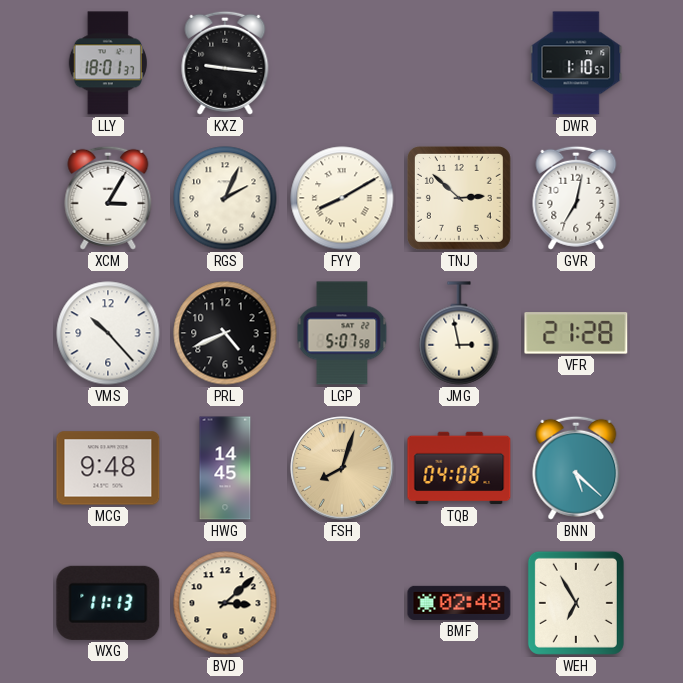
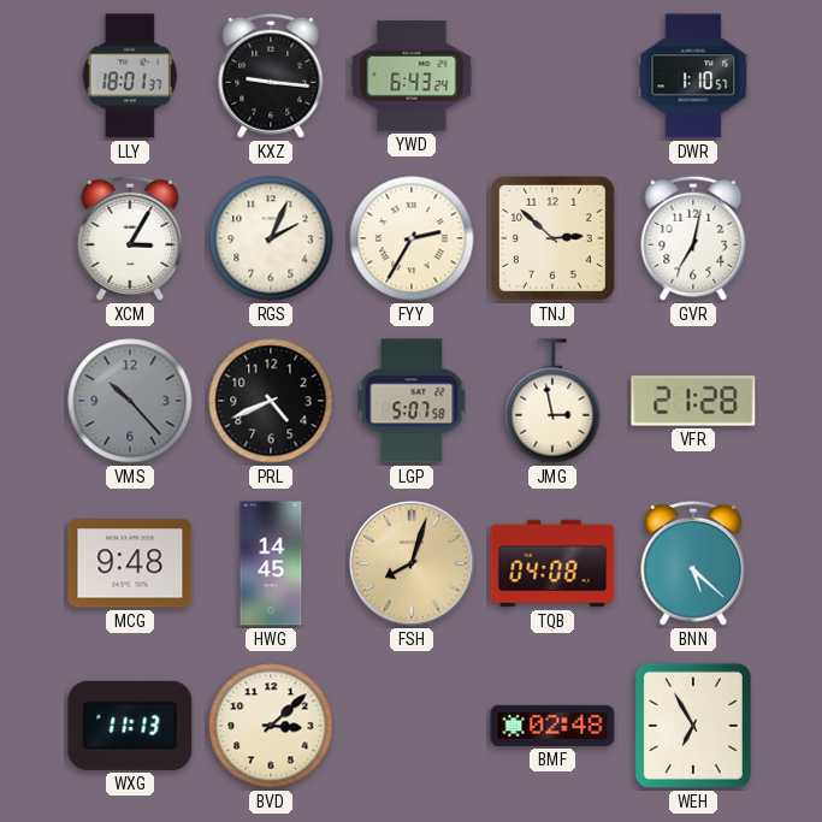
YWD: none -> 6:43 (412, 76)
FYY: 8:10 -> 2:35 (412, 238)
VMS dial: white -> grey (130, 401)
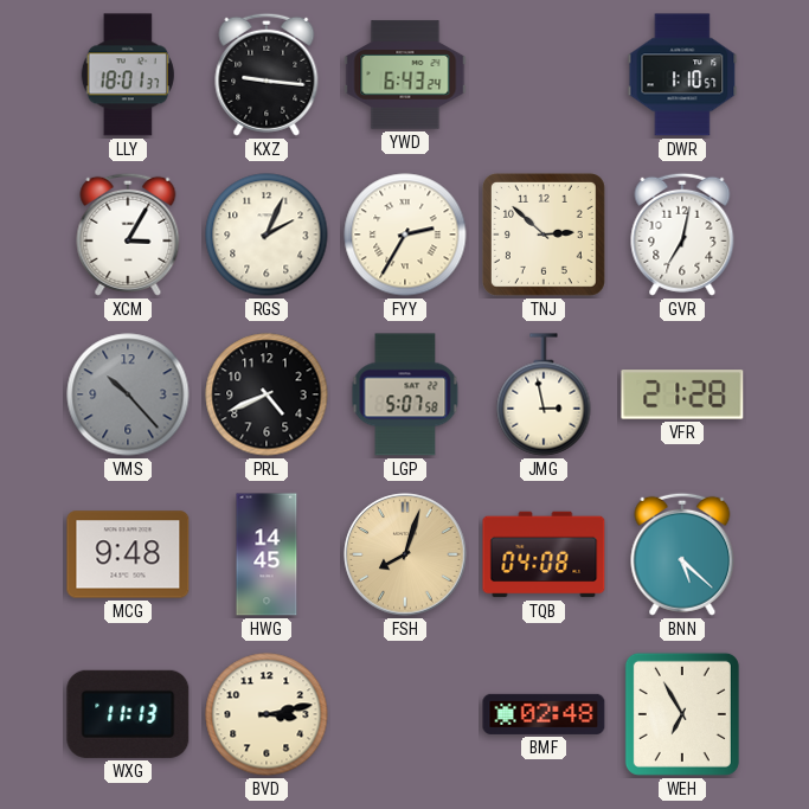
BVD: 3:08 -> 3:13 (267, 714)
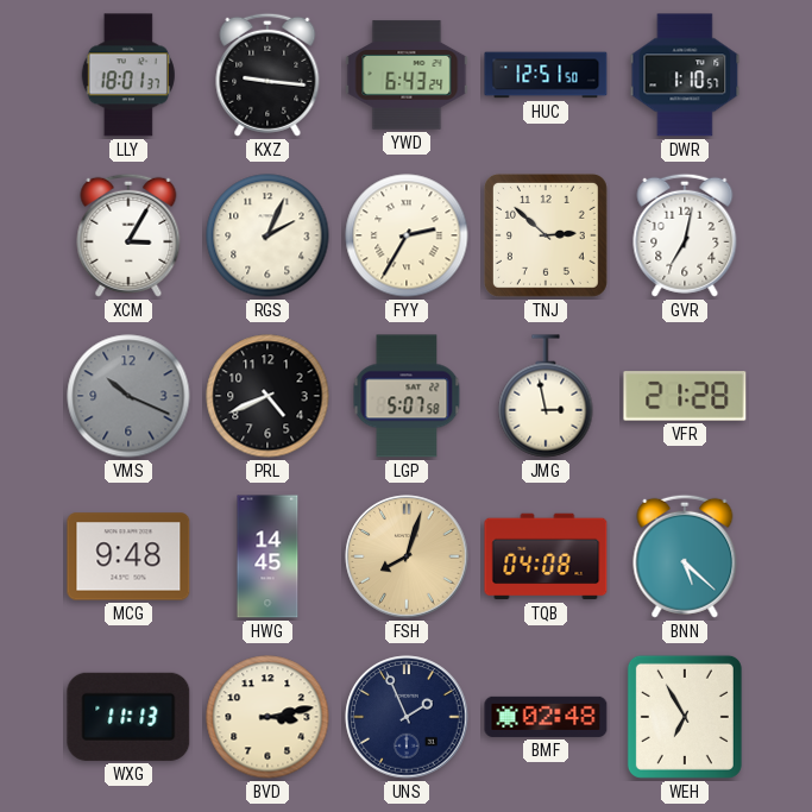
HUC: none -> 12:51 (546, 75)
VMS: 10:23 -> 10:19 (128, 396)
UNS: none -> 1:56 (407, 717)
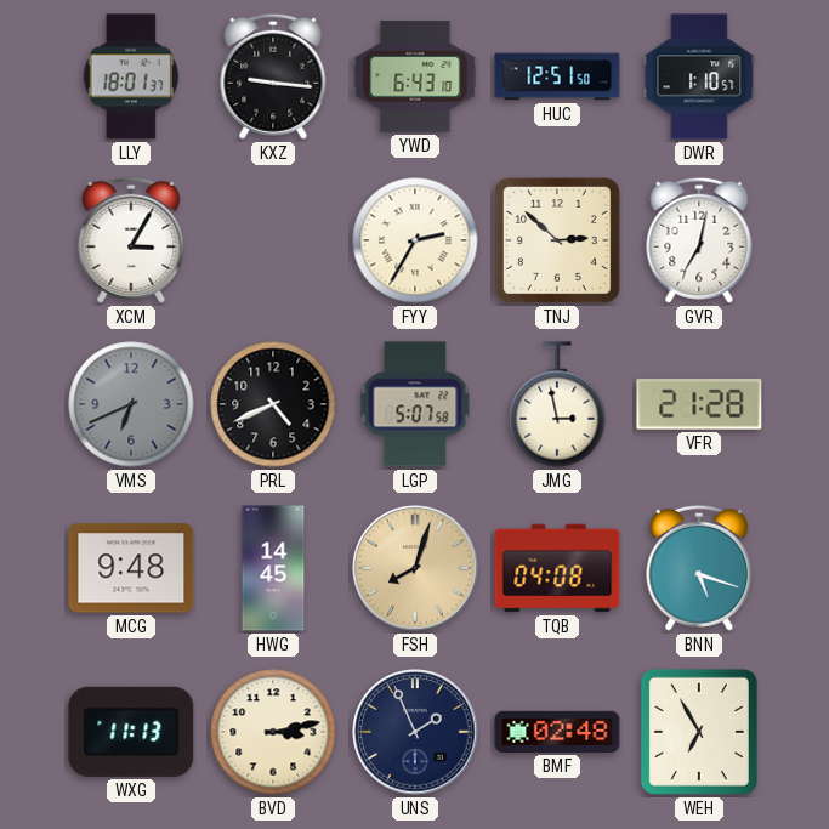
YWD: 6:43:24 -> 6:43:10 (415, 76)
RGS: 2:04 -> none (267, 235)
VMS: 10:19 -> 6:41 (131, 404)
BNN: 5:22 -> 5:18 (699, 568)
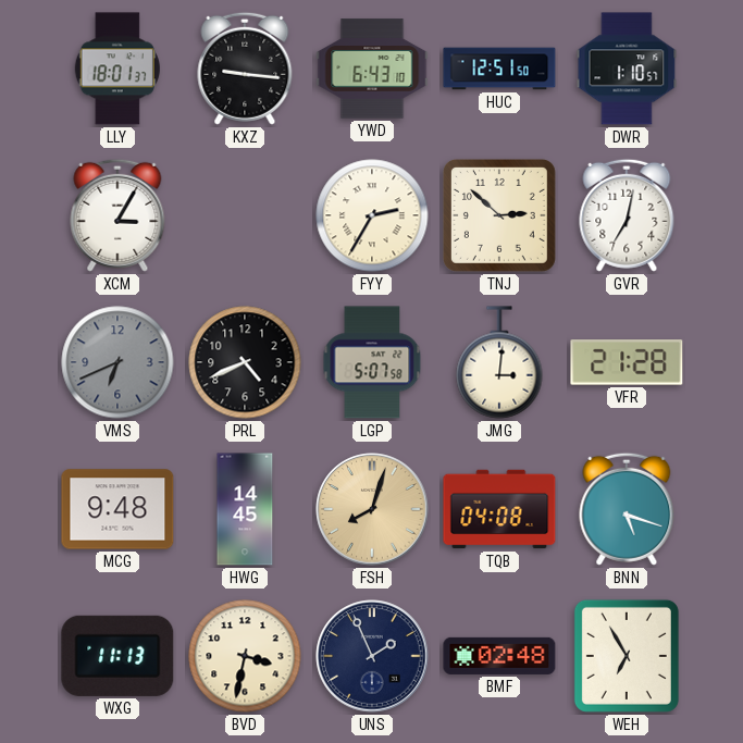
JMG: 2:58 -> 3:01 (499, 362)
BVD: 3:13 -> 3:32 (245, 656)
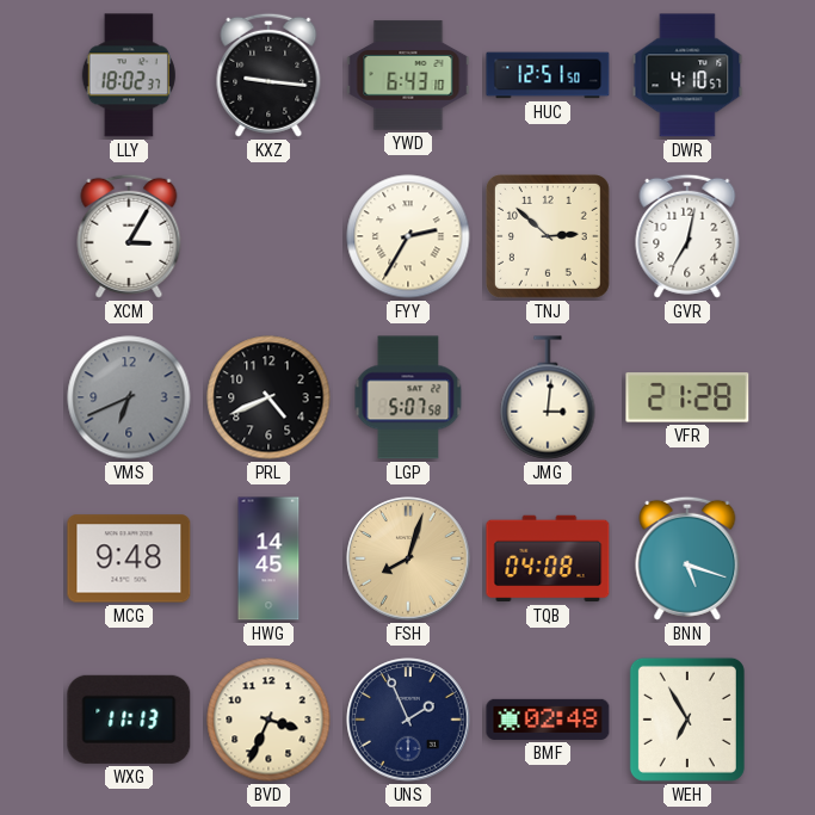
LLY: 18:01 -> 18:02 (129, 75)
DWR: 1:10 -> 4:10 (687, 75)
BVD: 3:32 -> 3:34 (268, 720)
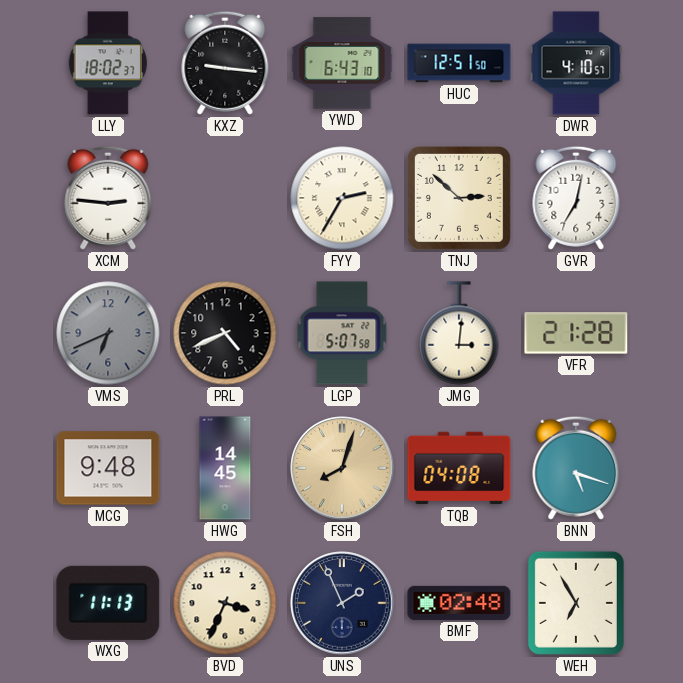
XCM: 3:05 -> 2:46 (108, 198)
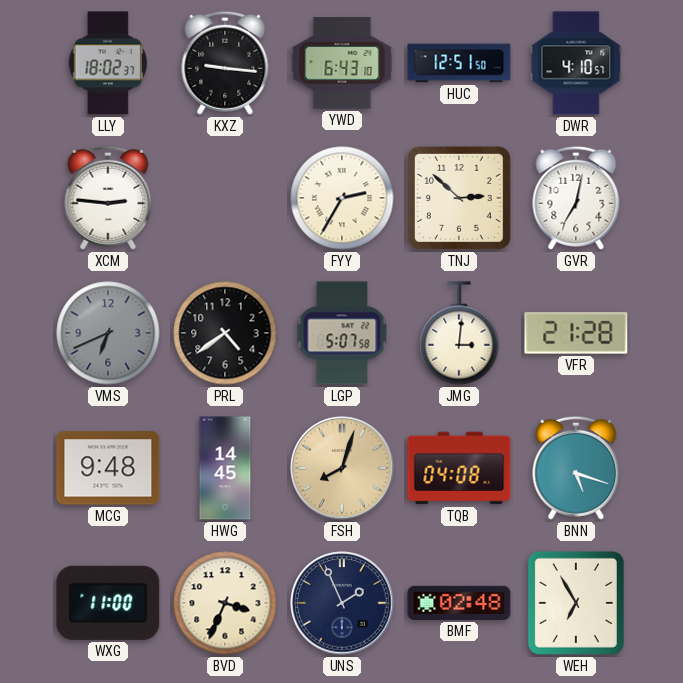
PRL: 4:41 -> 4:39 (225, 333)
WXG: 11:13 -> 11:00 (108, 603)
